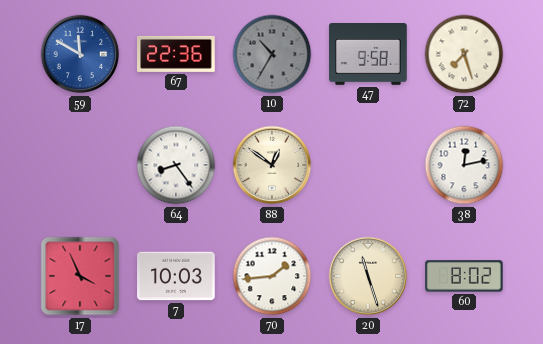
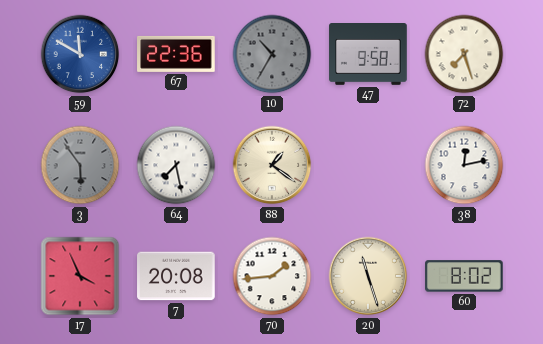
3: none -> 5:54 (80, 165)
64: 8:24 -> 7:28 (176, 165)
88: 12:51 -> 1:21 (272, 165)
7: 10:03 -> 20:08 (176, 276)
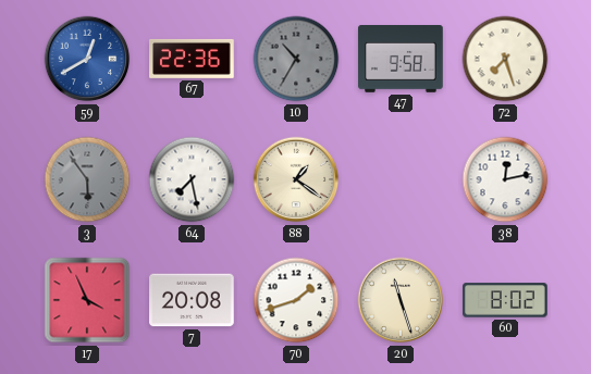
59: 11:50 -> 12:40 (87, 59)
70: 1:44 -> 1:42 (296, 300)
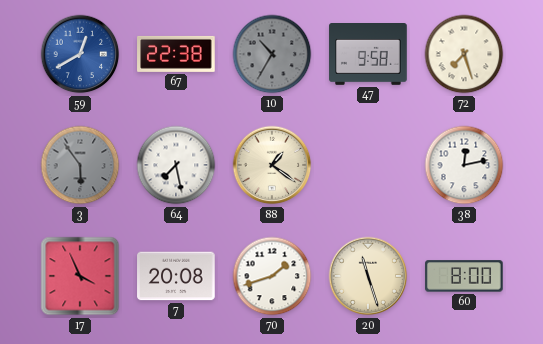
67: 22:36 -> 22:38 (176, 54)
60: 8:02 -> 8:00 (464, 276)
